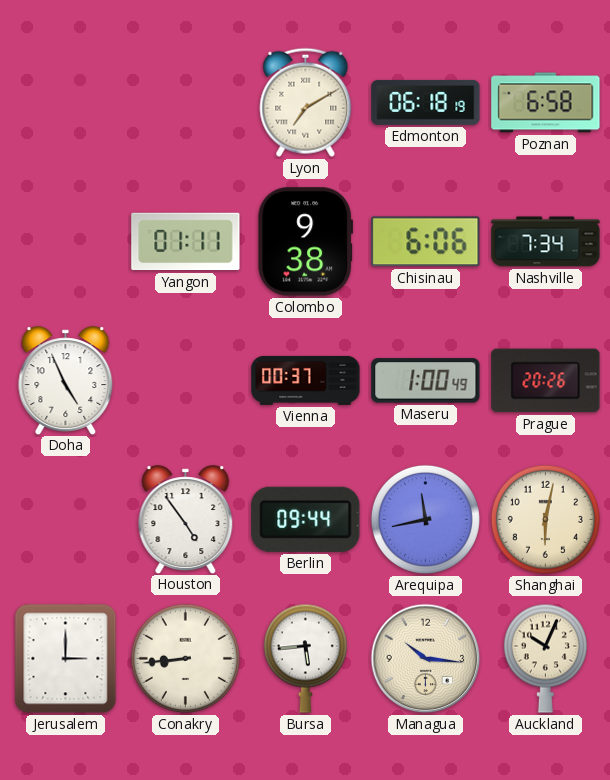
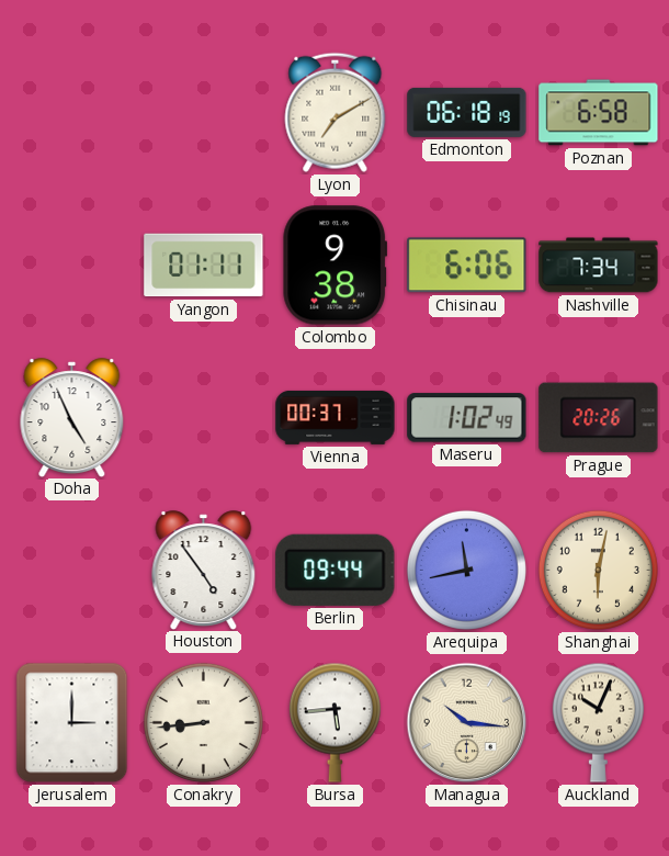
Maseru: 1:00 -> 1:02 (467, 418)
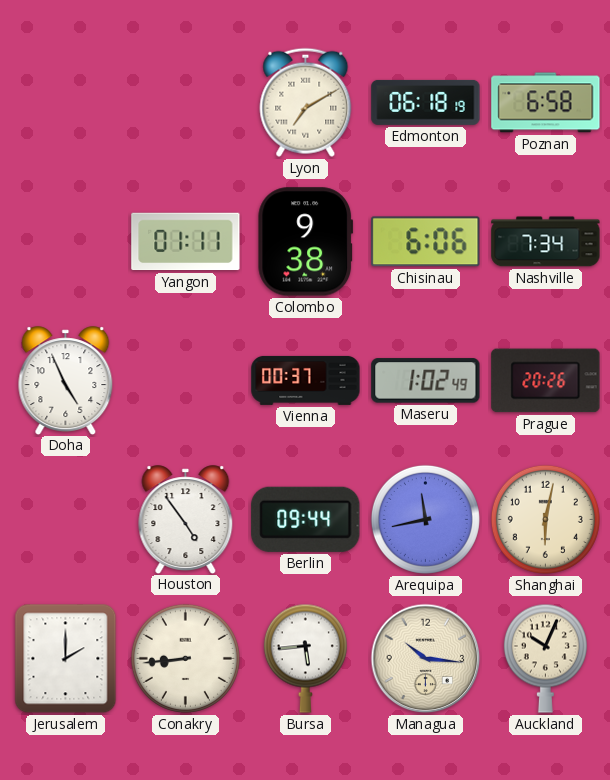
Jerusalem: 3:00 -> 2:00 (66, 659)
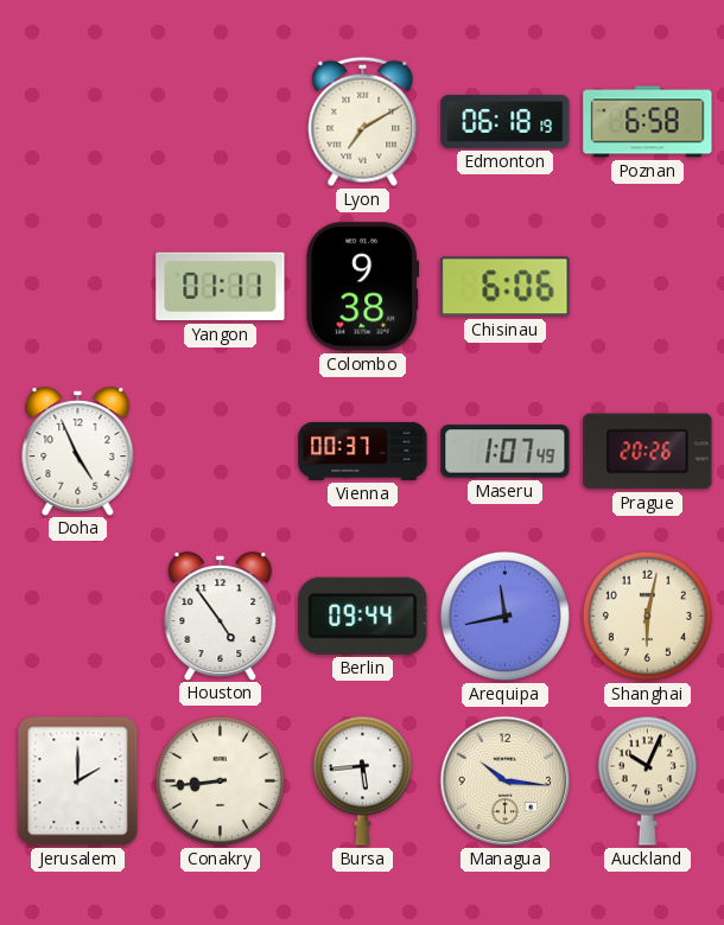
Nashville: 7:34 -> none (546, 242)
Maseru: 1:02 -> 1:07 (506, 452)
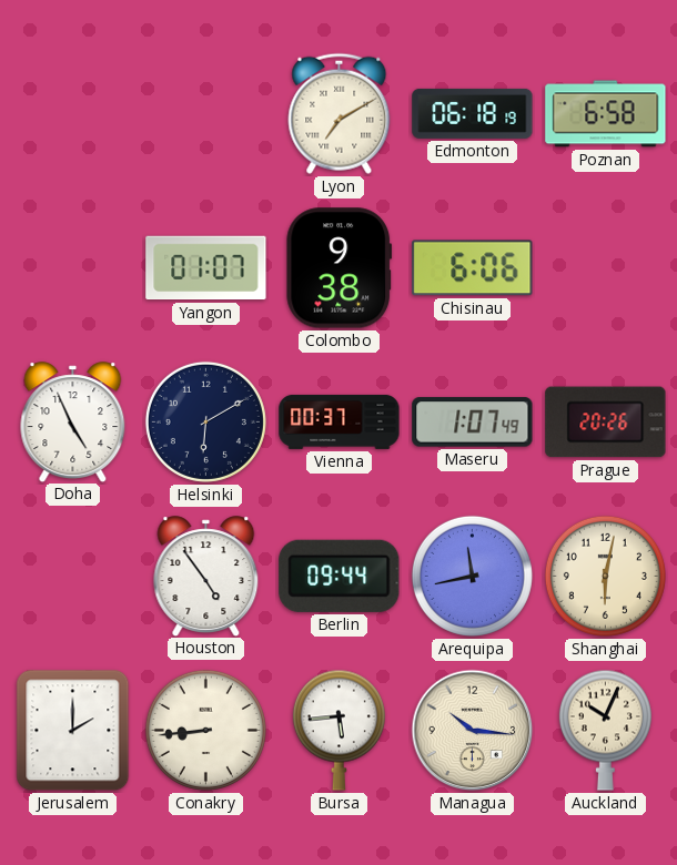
Yangon: 01:11 -> 01:07 (206, 268)
Helsinki: none -> 6:10 (205, 421)
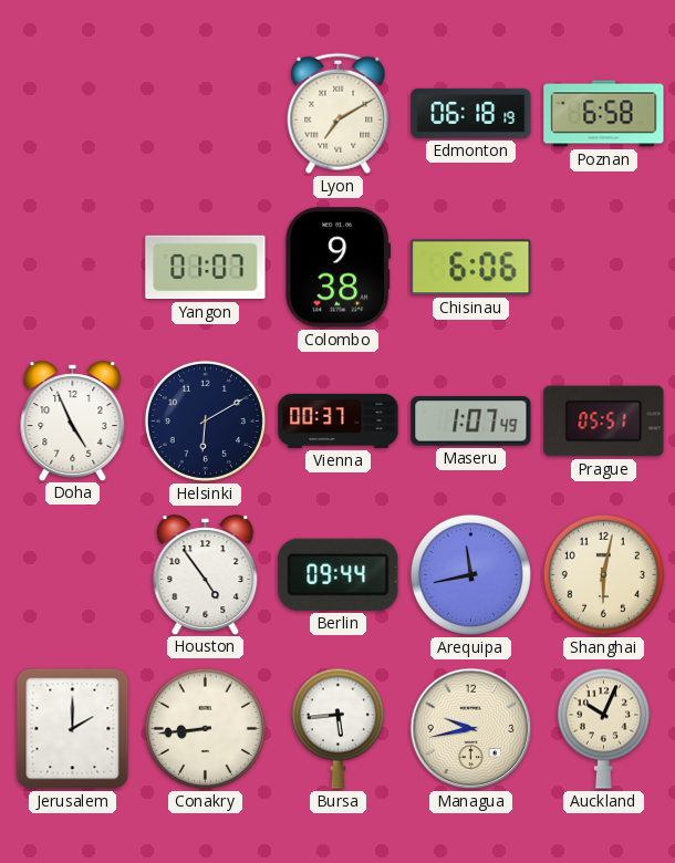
Prague: 20:26 -> 05:51 (604, 422)
Managua: 10:16 -> 9:43 (471, 729)
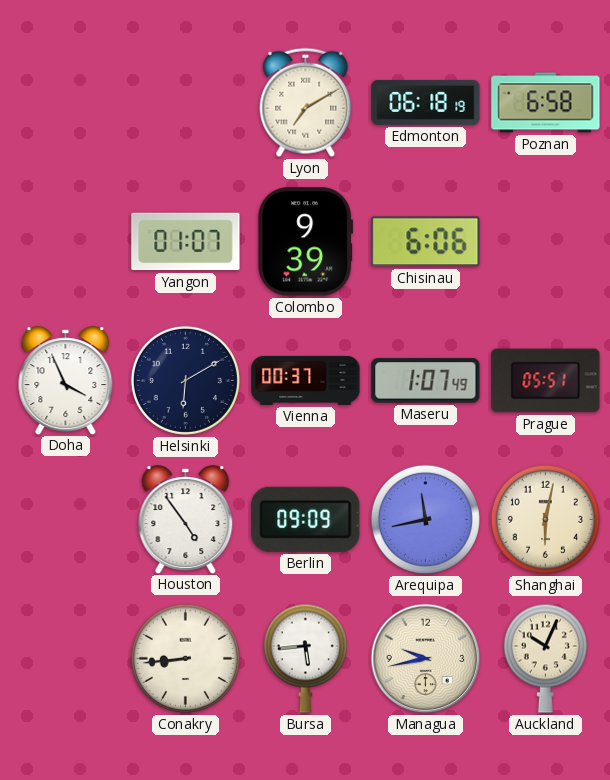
Colombo: 9:38 -> 9:39 (306, 242)
Doha: 4:56 -> 3:56 (66, 380)
Berlin: 09:44 -> 09:09 (306, 519)
Jerusalem: 2:00 -> none (73, 729)
